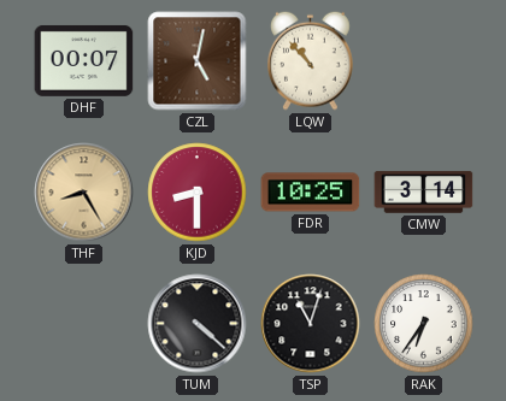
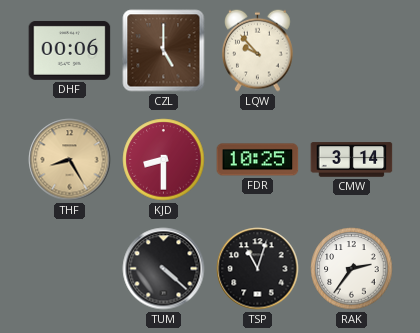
DHF: 00:07 -> 00:06 (70, 50)
CZL: 5:02 -> 5:00 (164, 51)
LQW: 10:53 -> 9:53 (258, 50)
RAK: 6:36 -> 2:36 (352, 269)
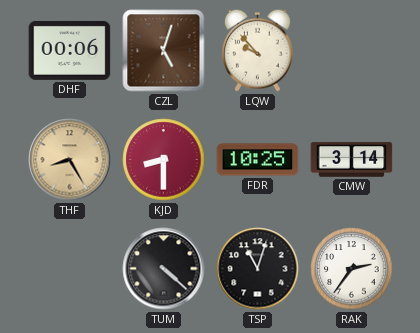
CZL: 5:00 -> 5:03 (164, 51)
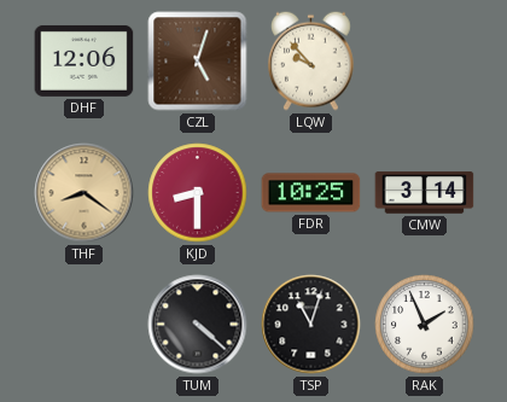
DHF: 00:06 -> 12:06 (84, 60)
THF: 8:25 -> 8:21 (84, 193)
RAK: 2:36 -> 1:56 (425, 325)
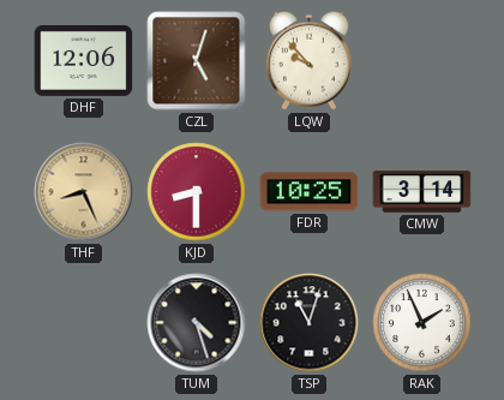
THF: 8:21 -> 8:26 (84, 192)
TUM: 4:22 -> 4:27 (197, 323)
